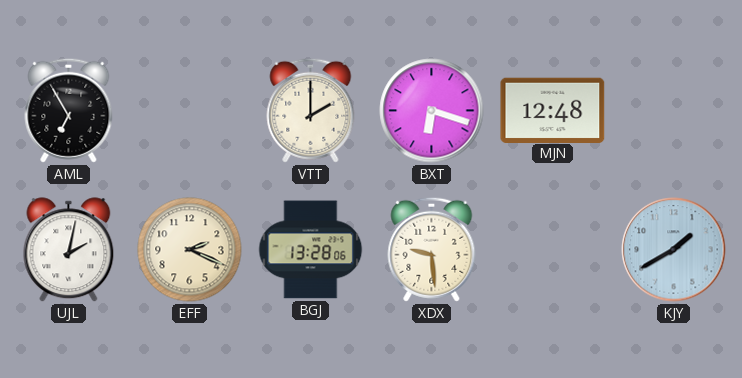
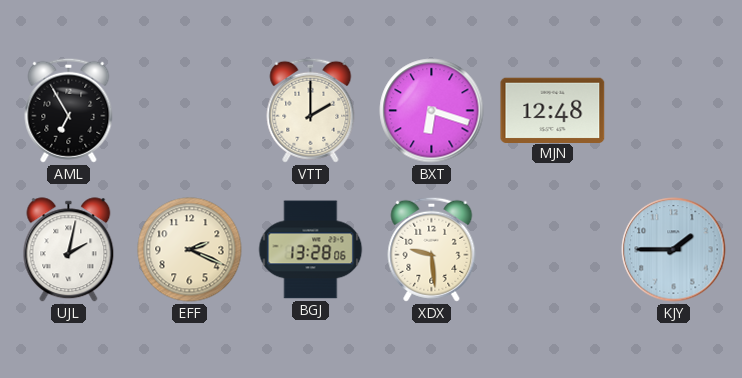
KJY: 1:40 -> 1:45 (674, 250)
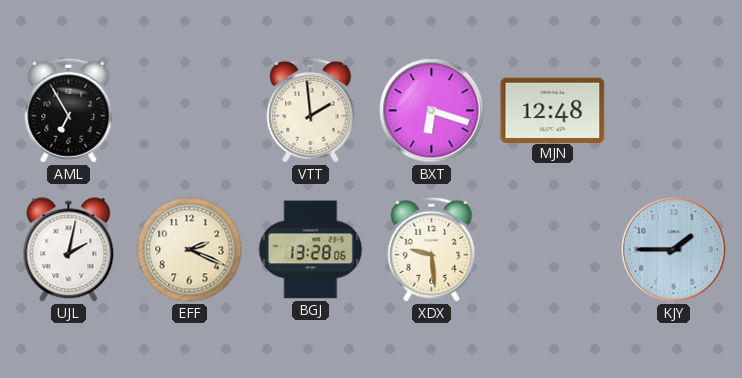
VTT: 2:00 -> 1:59 (311, 110)
